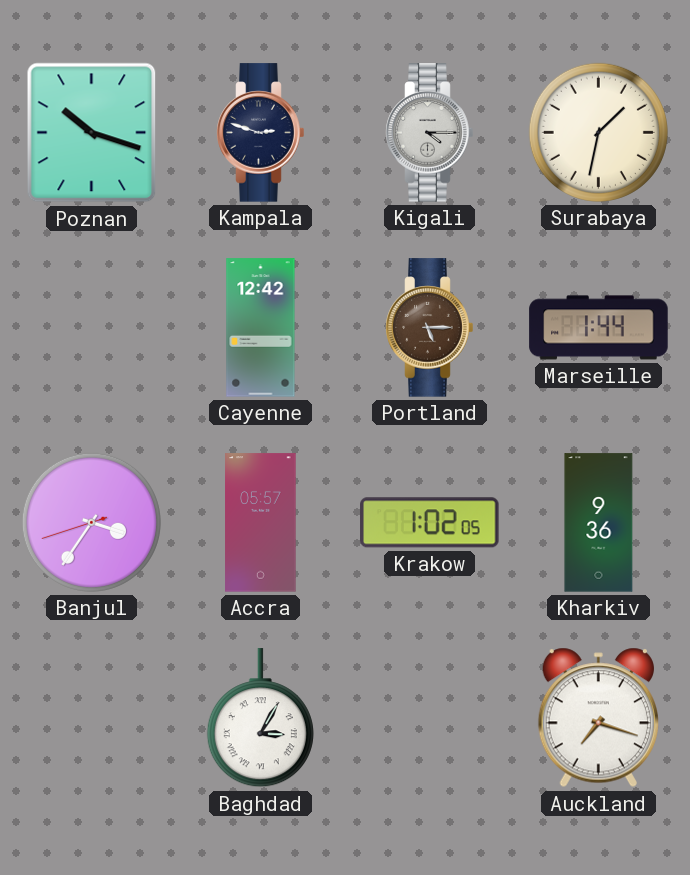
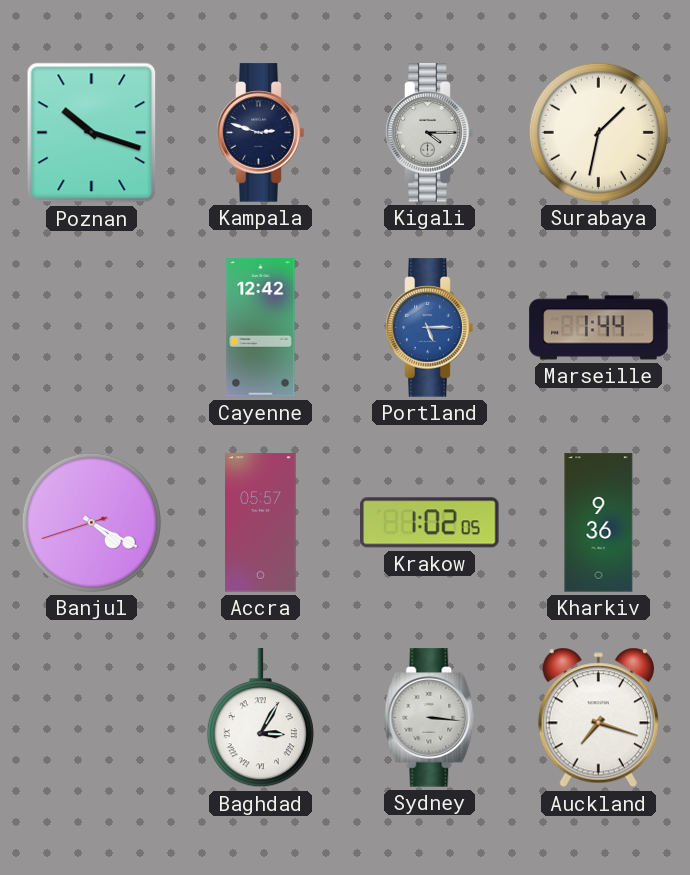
Portland dial: brown -> blue (430, 328)
Banjul: 3:35 -> 4:19 (91, 522)
Sydney: none -> 3:16 (430, 718)
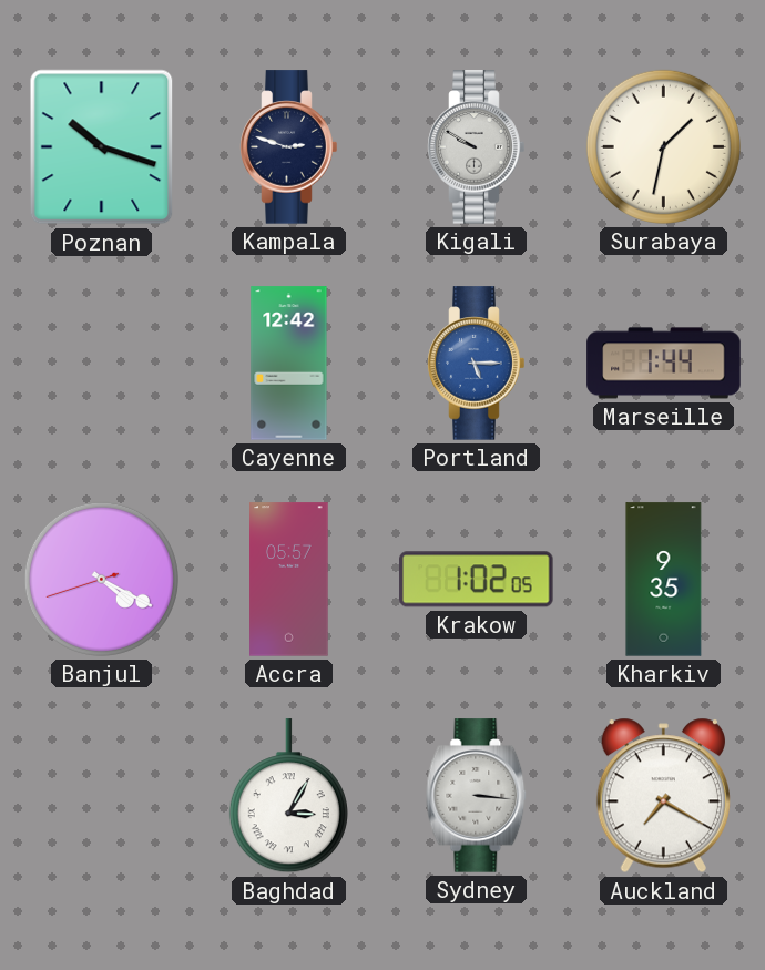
Kigali: 4:15 -> 9:50 (477, 147)
Kharkiv: 9:36 -> 9:35 (664, 580)
Auckland: 7:18 -> 7:20 (663, 796)
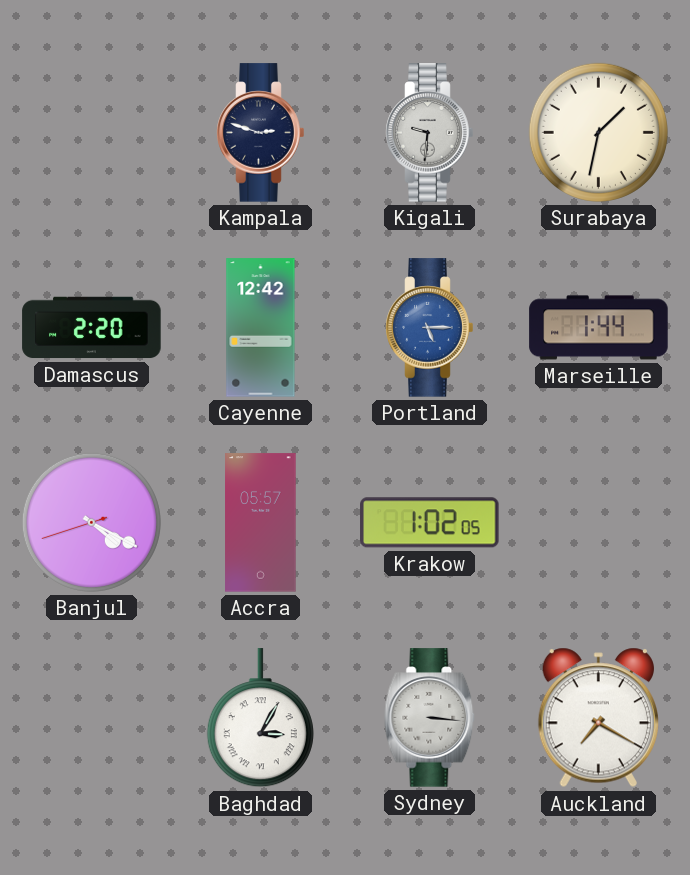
Poznan: 10:18 -> none (102, 147)
Kigali: 9:50 -> 9:31 (430, 133)
Damascus: none -> 2:20 (92, 328)
Kharkiv: 9:35 -> none (664, 580)
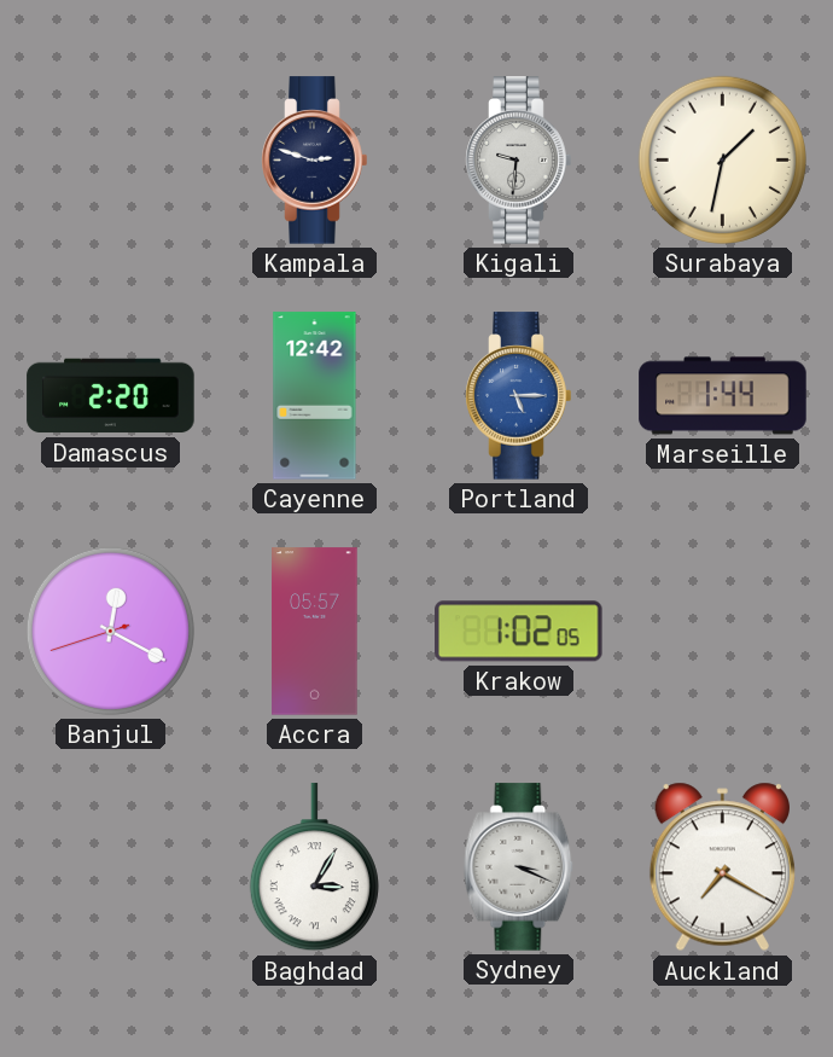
Banjul: 4:19 -> 12:19 (110, 631)
Sydney: 3:16 -> 3:19 (519, 867)
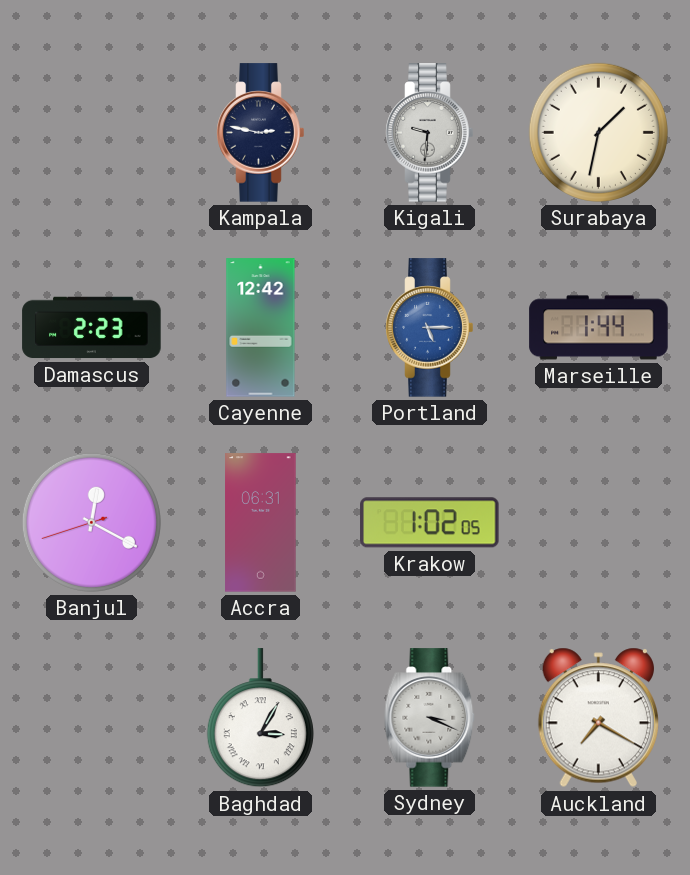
Kampala: 2:48 -> 2:47 (261, 133)
Damascus: 2:20 -> 2:23 (92, 328)
Accra: 05:57 -> 06:31 (261, 523)
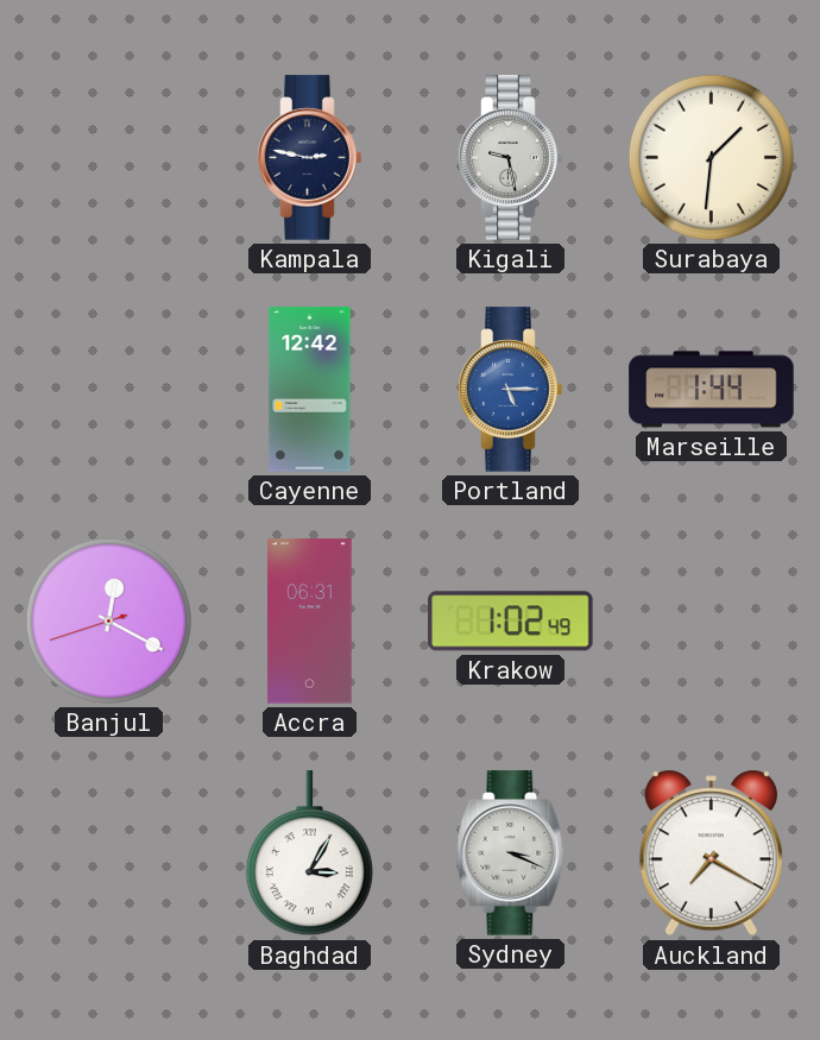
Kigali: 9:31 -> 9:28 (511, 158)
Surabaya: 1:32 -> 1:31 (711, 157)
Damascus: 2:23 -> none (92, 328)
Krakow: 1:02:05 -> 1:02:49 (511, 622)
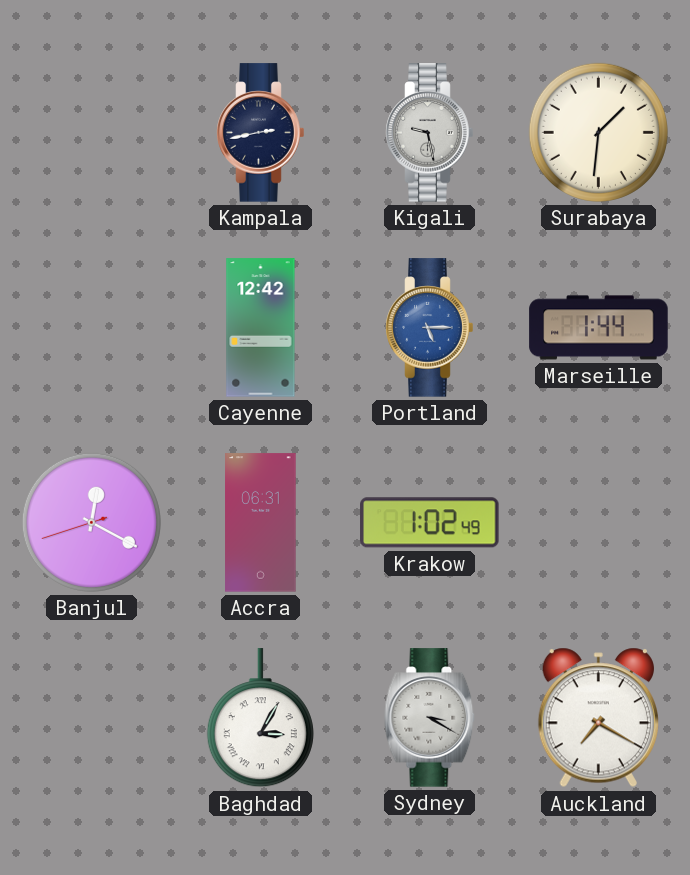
Kampala: 2:47 -> 2:43 (261, 133)
Sydney: 3:19 -> 3:20 (430, 718)
